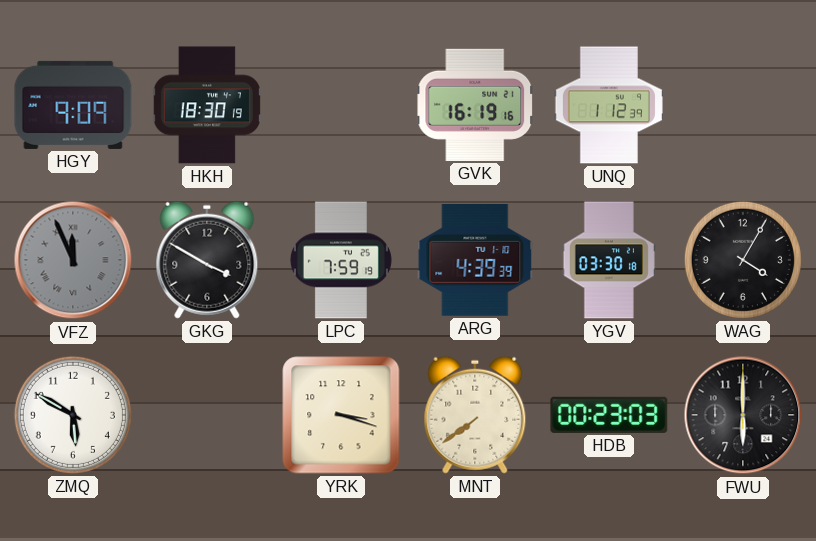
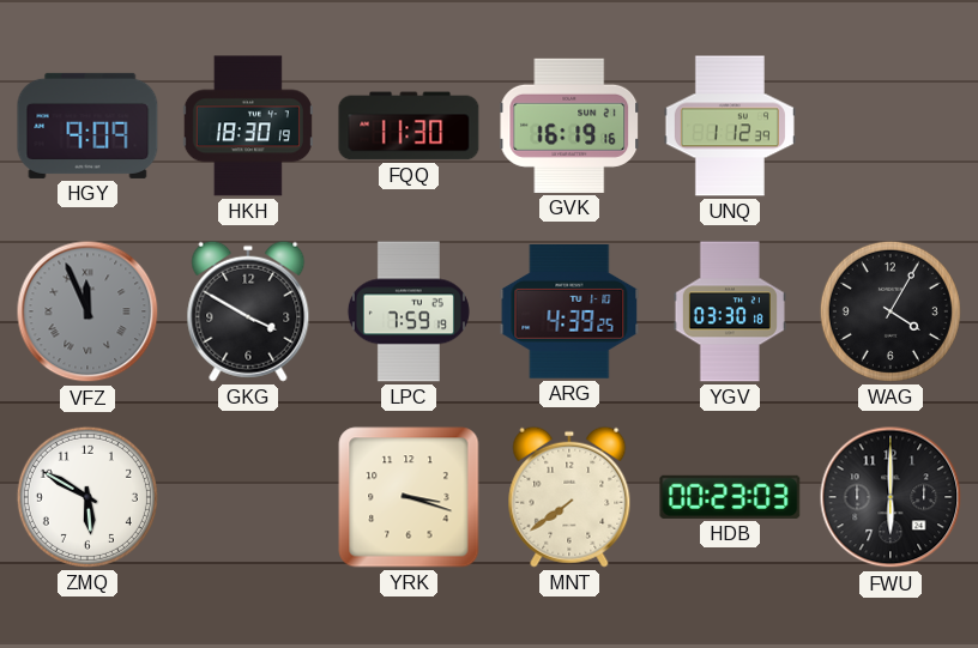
FQQ: none -> 11:30 (409, 126)
ARG: 4:39:39 -> 4:39:25 (569, 313)
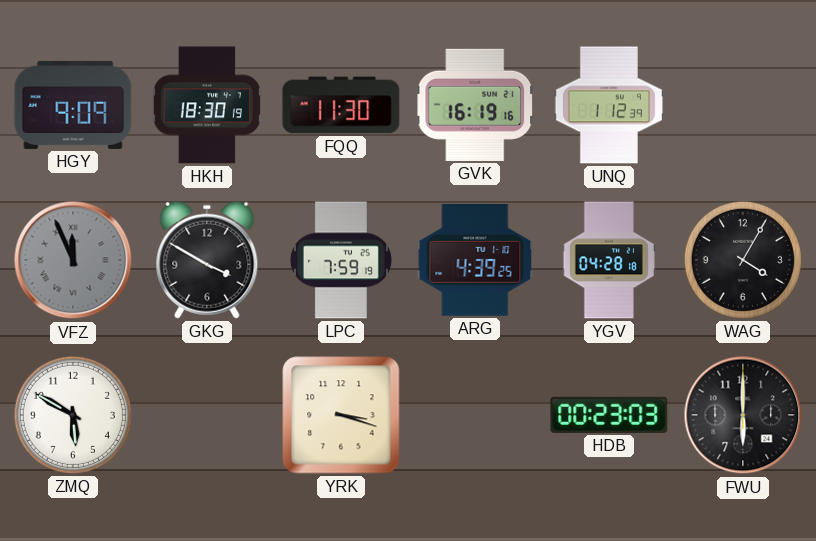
YGV: 03:30 -> 04:28 (609, 260)
MNT: 7:39 -> none (569, 497)
